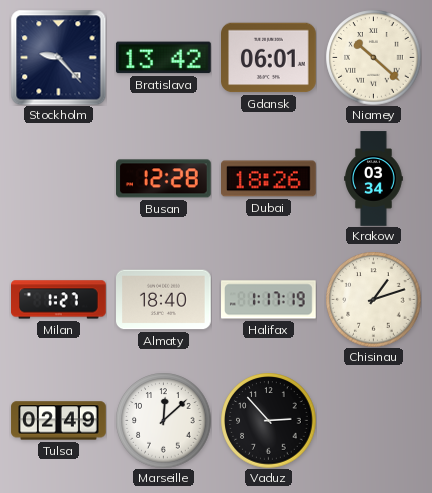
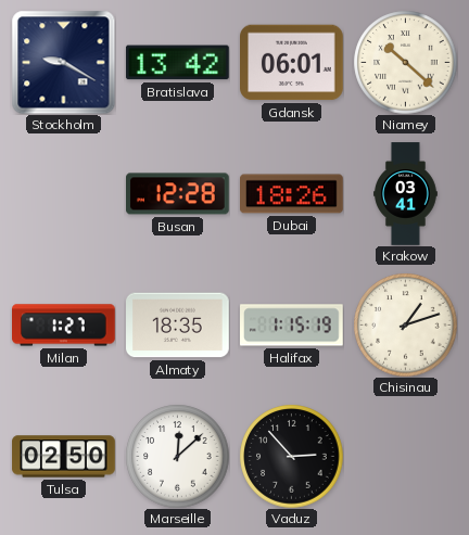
Stockholm: 9:23 -> 9:20 (63, 62)
Krakow: 03:34 -> 03:41 (406, 194)
Almaty: 18:40 -> 18:35 (178, 326)
Halifax: 1:17 -> 1:15 (292, 326)
Tulsa: 02:49 -> 02:50 (64, 457)
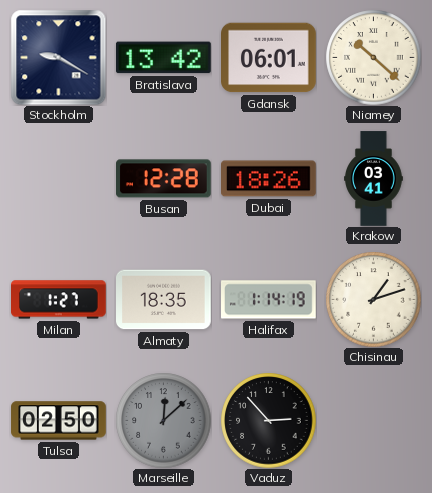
Halifax: 1:15 -> 1:14 (269, 300)
Marseille dial: white -> grey (163, 420)
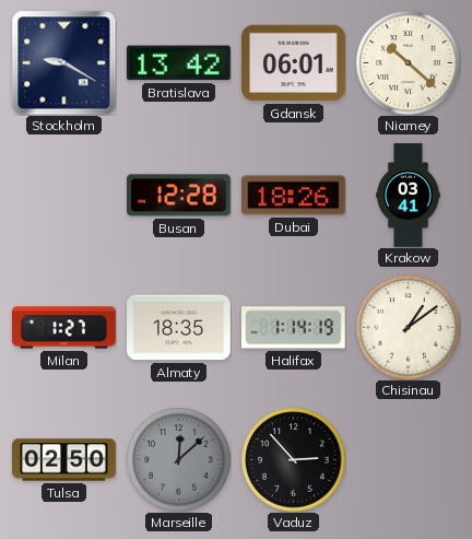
Chisinau: 1:12 -> 1:09 (408, 327)
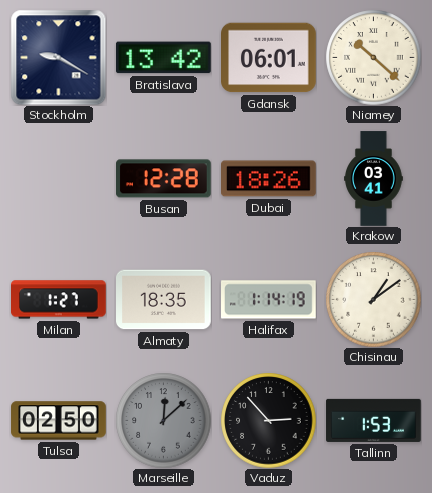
Tallinn: none -> 1:53 (374, 420)
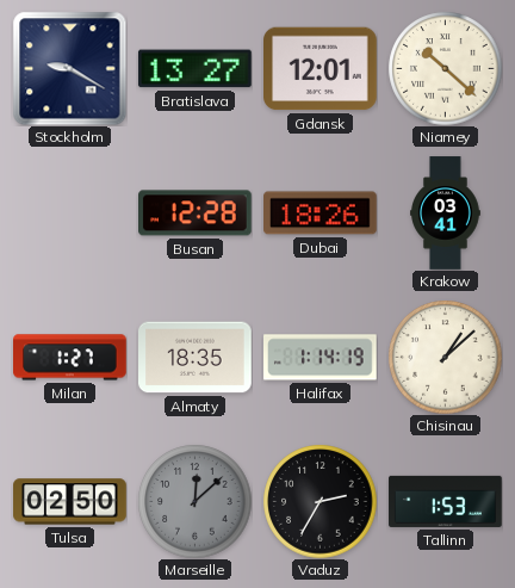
Bratislava: 13:42 -> 13:27 (194, 69)
Gdansk: 06:01 -> 12:01 (321, 69)
Chisinau: 1:09 -> 1:08 (445, 357)
Vaduz: 2:53 -> 2:35 (319, 501)
